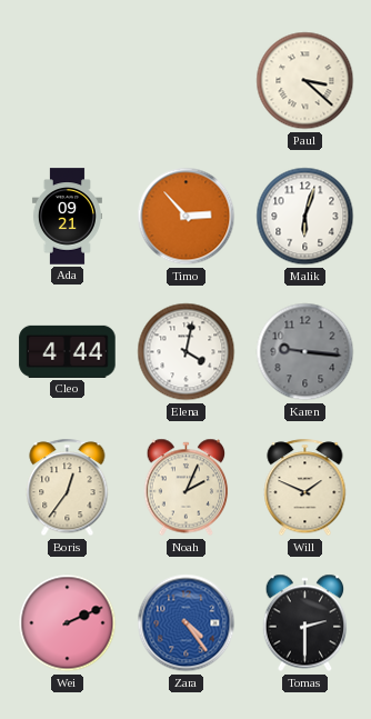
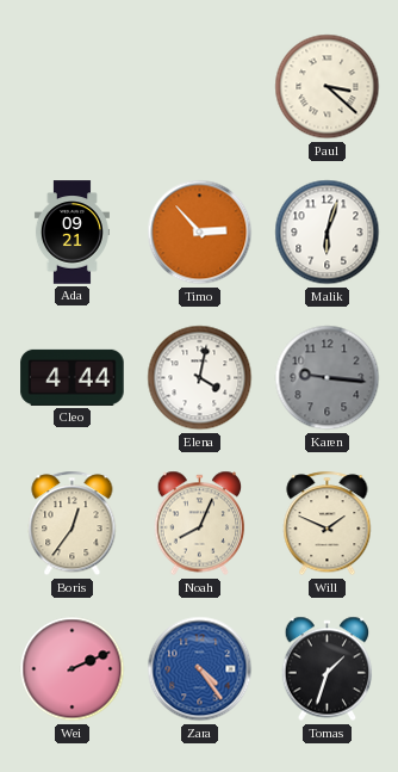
Noah: 2:04 -> 8:04 (200, 524)
Tomas: 2:30 -> 1:33 (328, 669)
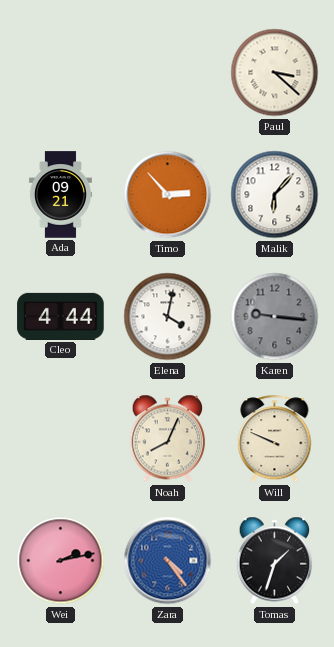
Malik: 6:03 -> 6:07 (275, 195)
Boris: 12:36 -> none (73, 524)
Will: 1:49 -> 9:49 (275, 439)
Wei: 2:11 -> 2:13 (61, 561)
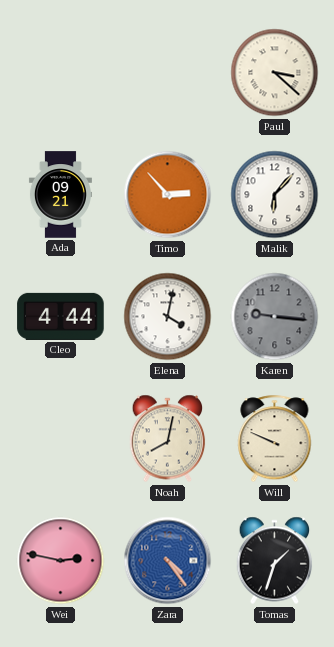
Noah: 8:04 -> 8:02 (168, 439)
Wei: 2:13 -> 2:47 (61, 561)
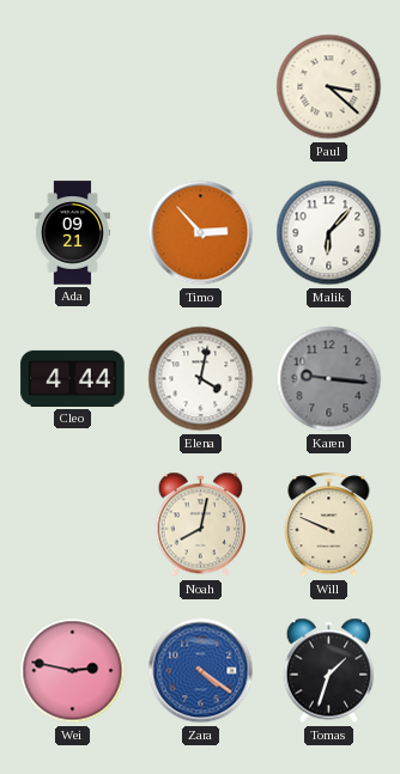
Zara: 4:24 -> 4:21 (201, 671)
